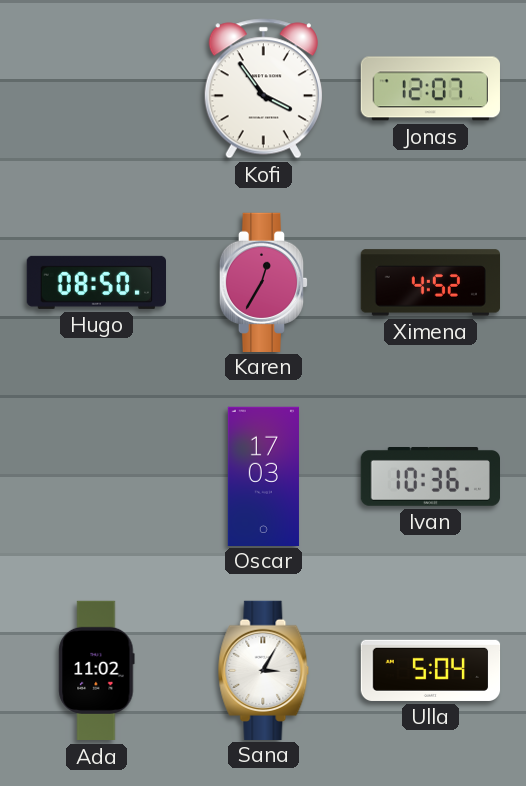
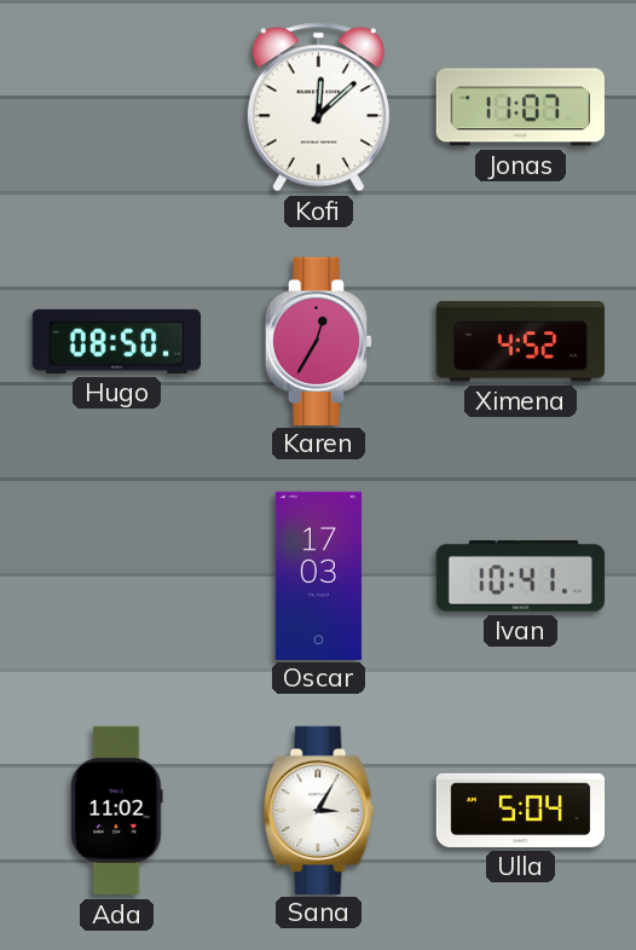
Kofi: 3:54 -> 12:08 (318, 108)
Jonas: 12:07 -> 11:07 (520, 108)
Ivan: 10:36 -> 10:41 (520, 577)
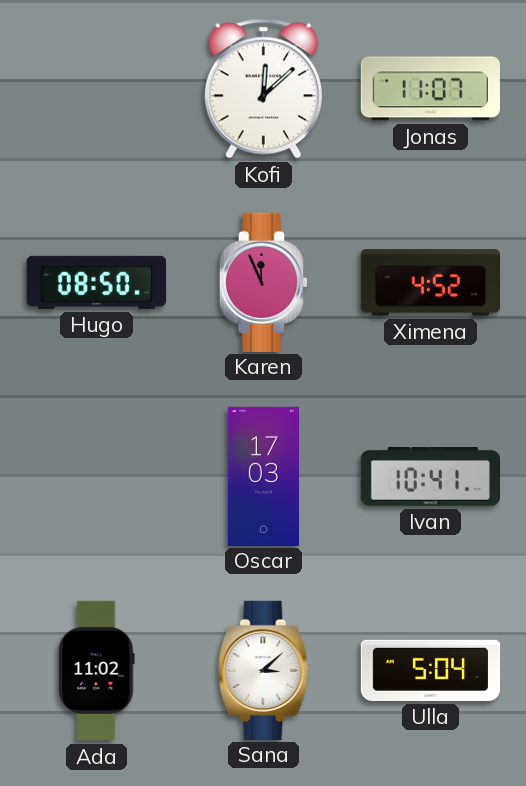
Karen: 12:35 -> 11:56 (264, 282)
Sana: 3:05 -> 3:08 (264, 670)
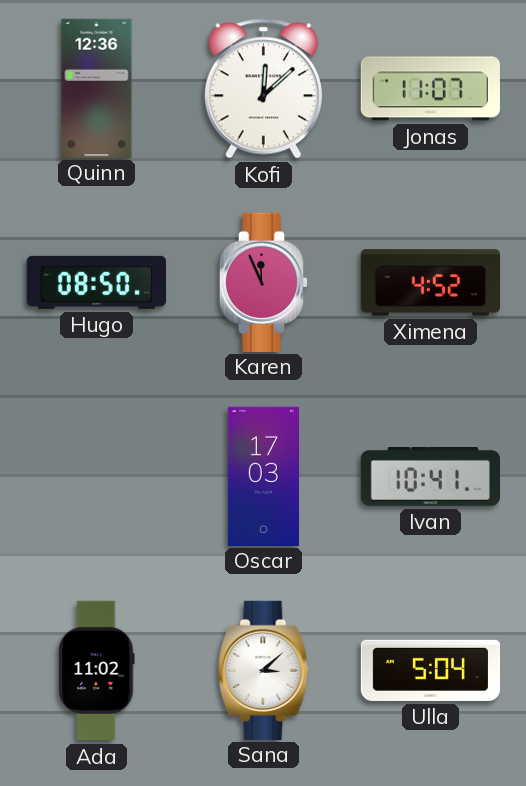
Quinn: none -> 12:36 (97, 88)
